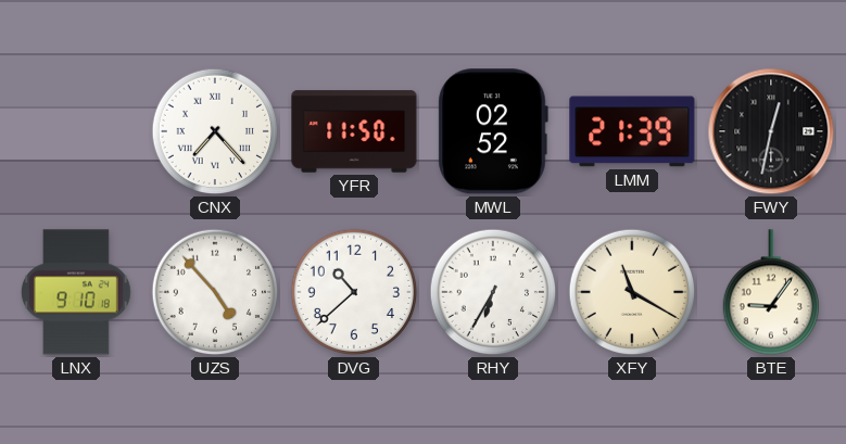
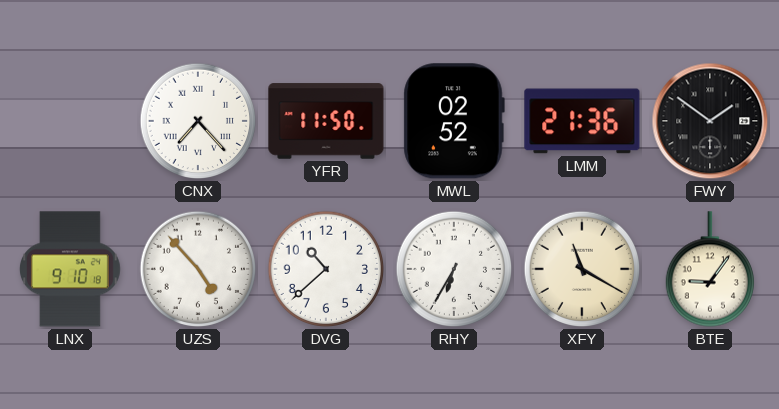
LMM: 21:39 -> 21:36 (582, 121)
FWY: 12:32 -> 1:51 (710, 121)
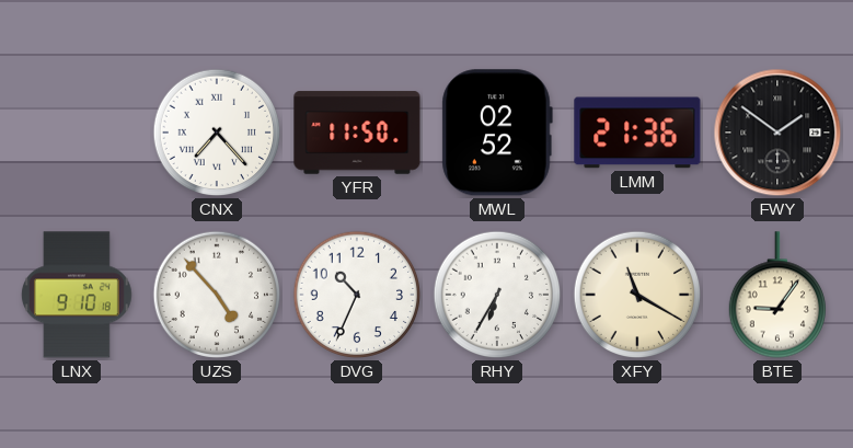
DVG: 10:38 -> 10:34 (357, 295)
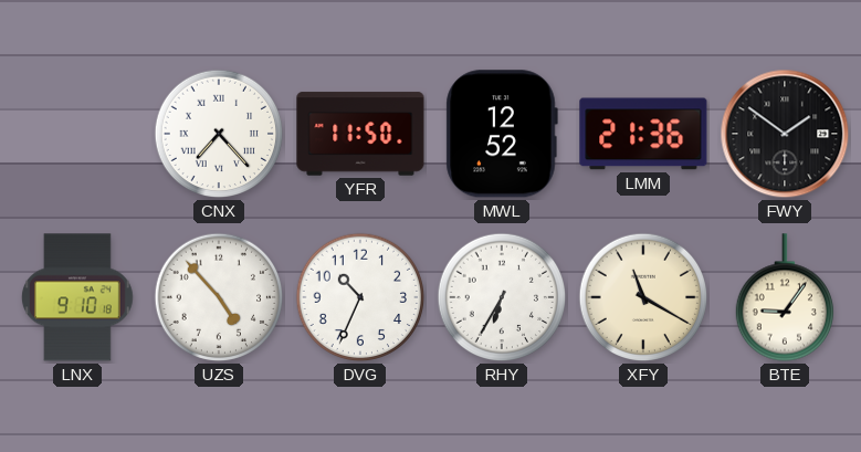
MWL: 02:52 -> 12:52 (502, 134)
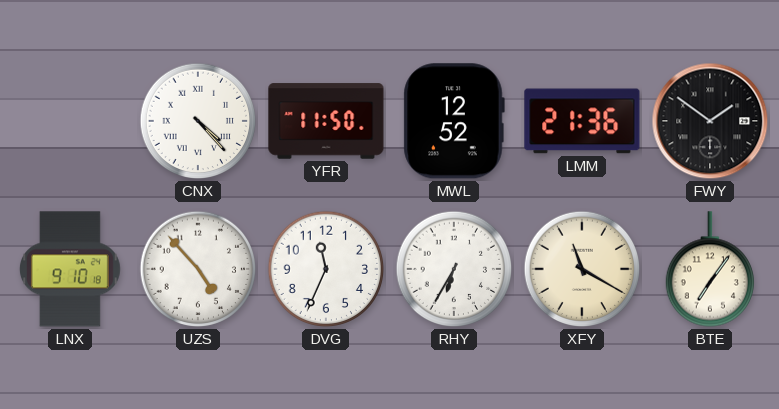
CNX: 7:23 -> 4:23 (198, 121)
DVG: 10:34 -> 11:34 (326, 269)
BTE: 9:06 -> 7:06 (709, 269)
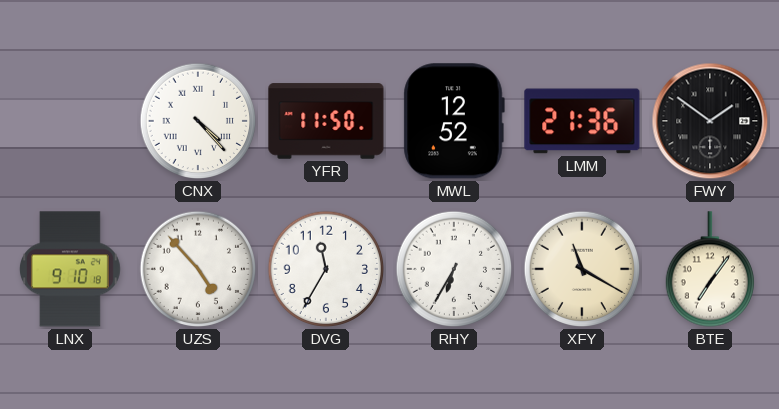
DVG: 11:34 -> 11:35 (326, 269)
